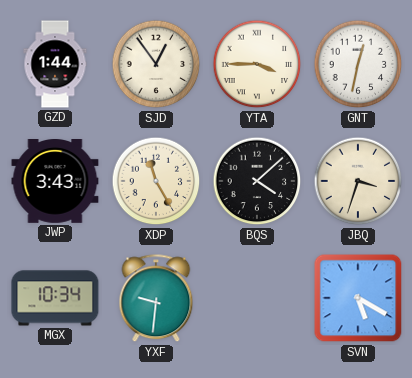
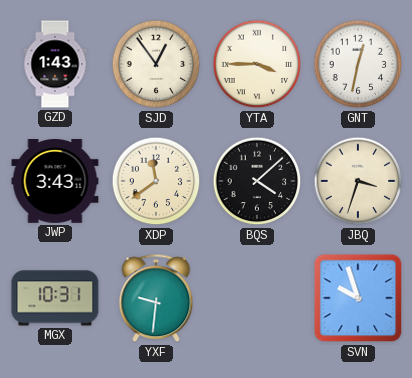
GZD: 1:44 -> 1:43 (55, 64)
XDP: 11:25 -> 11:39 (156, 181)
MGX: 10:34 -> 10:31 (55, 298)
SVN: 5:20 -> 9:57 (358, 298)
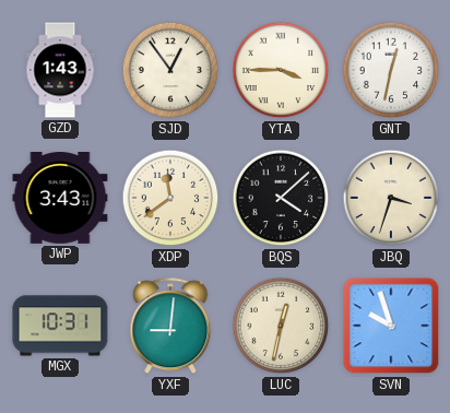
YXF: 9:31 -> 9:01 (170, 327)
LUC: none -> 12:32 (281, 326)
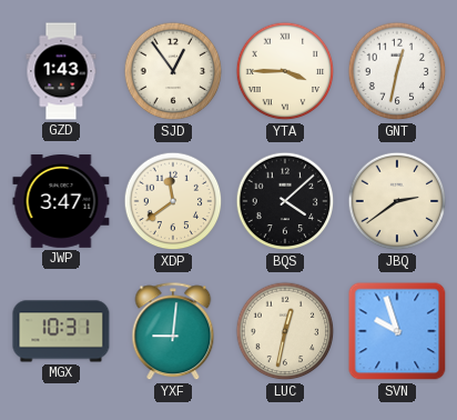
JWP: 3:43 -> 3:47 (61, 202)
JBQ: 3:33 -> 2:39 (397, 201)
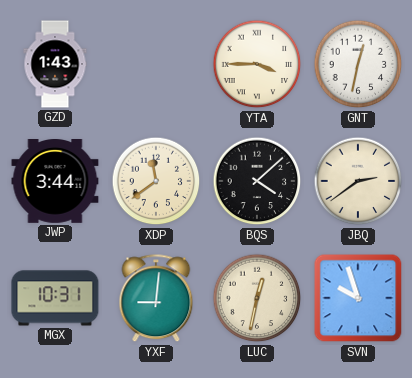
SJD: 12:54 -> none (173, 71)
JWP: 3:47 -> 3:44 (55, 182)
